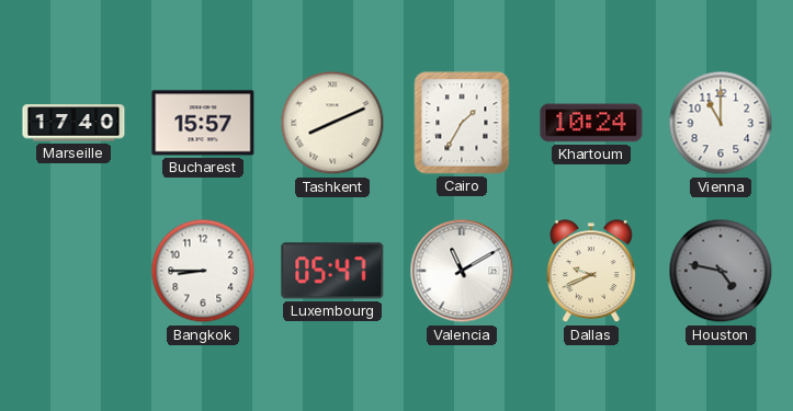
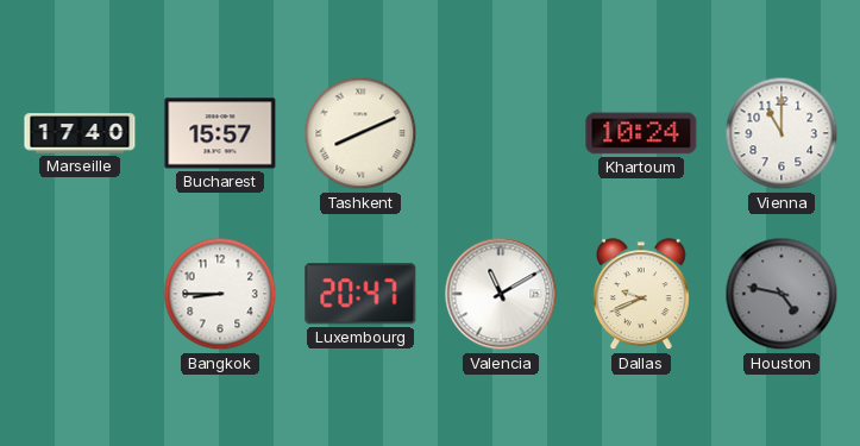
Cairo: 1:35 -> none (462, 123)
Luxembourg: 05:47 -> 20:47 (360, 294)
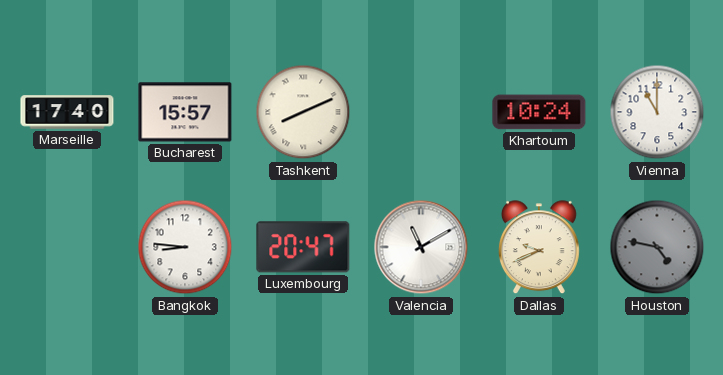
Bangkok: 8:45 -> 8:46 (185, 247)
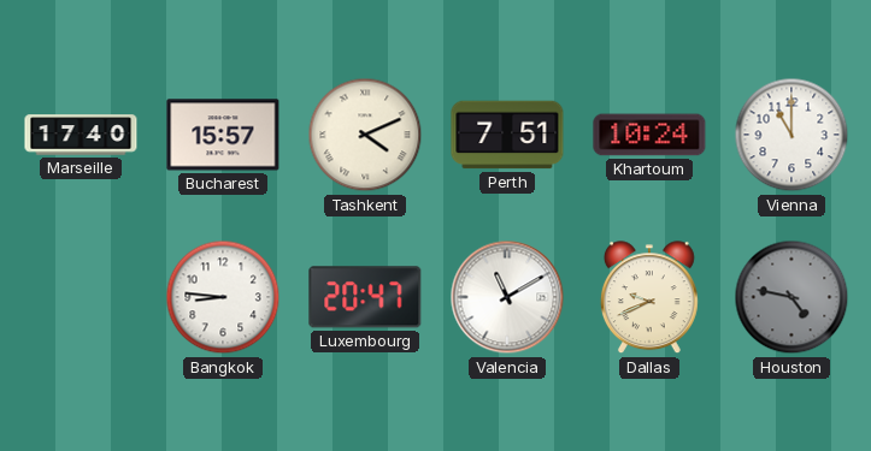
Tashkent: 8:11 -> 4:11 (365, 135)
Perth: none -> 7:51 (507, 135)
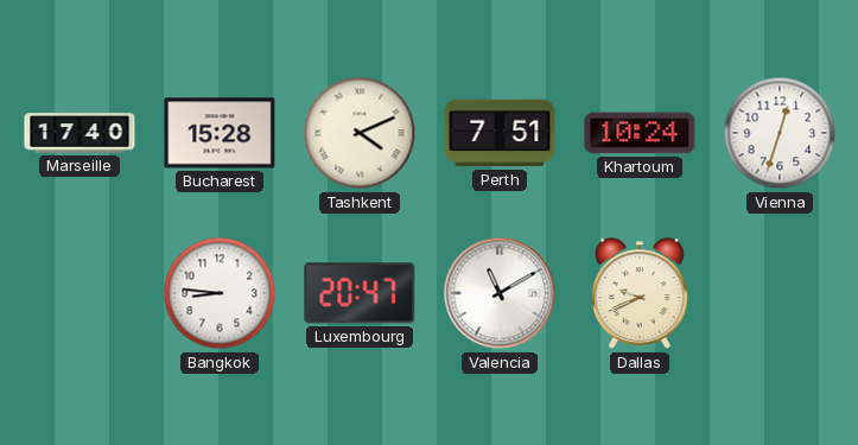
Bucharest: 15:57 -> 15:28 (220, 133)
Vienna: 11:00 -> 12:33 (780, 133)
Houston: 4:47 -> none (791, 297)
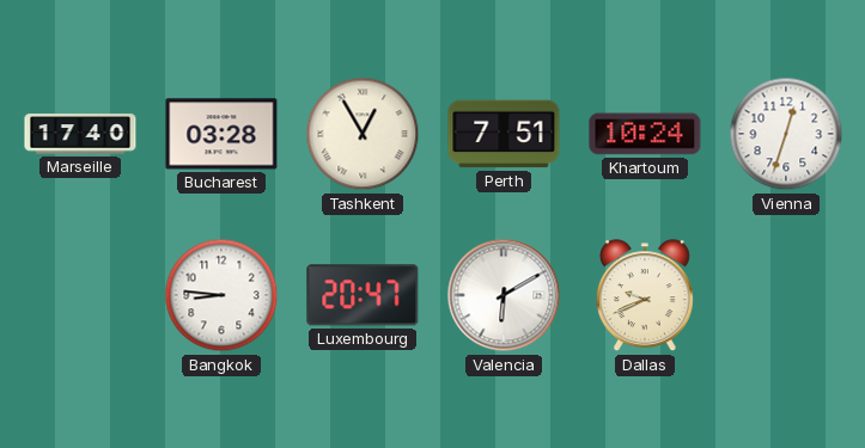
Bucharest: 15:28 -> 03:28 (221, 134)
Tashkent: 4:11 -> 12:55 (363, 134)
Valencia: 11:10 -> 6:10 (504, 295)
